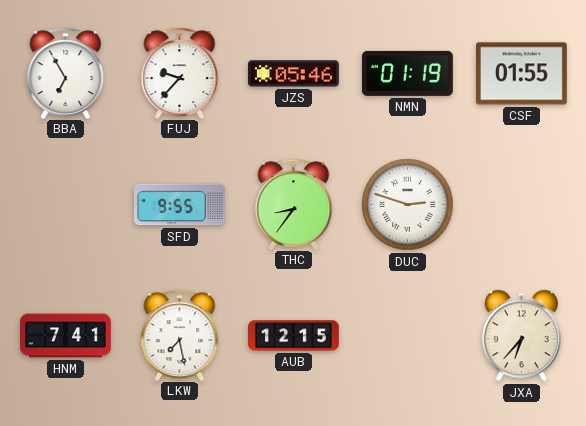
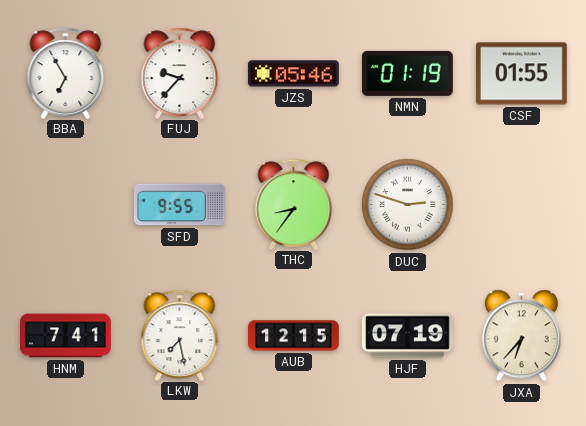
HJF: none -> 07:19 (407, 336)
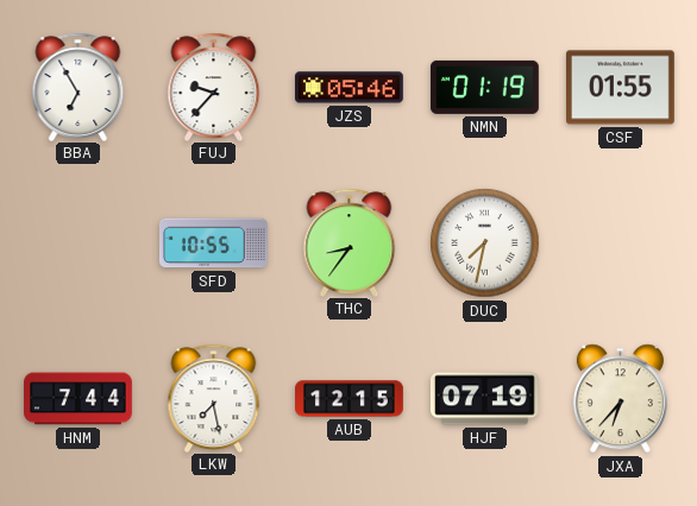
SFD: 9:55 -> 10:55 (213, 243)
DUC: 2:48 -> 7:32 (485, 243)
HNM: 7:41 -> 7:44 (79, 399)
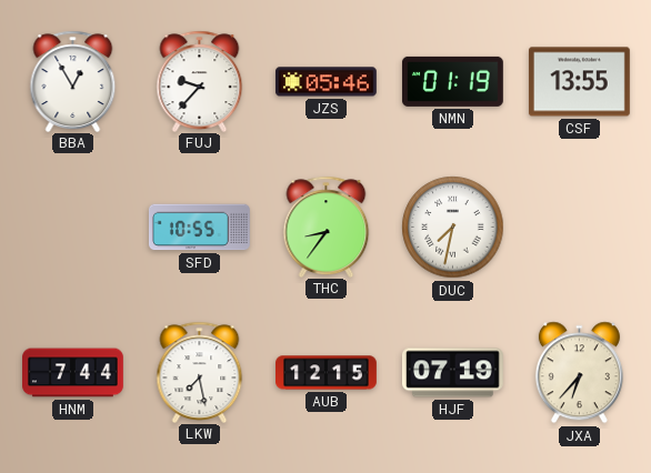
BBA: 6:55 -> 12:55 (73, 81)
CSF: 01:55 -> 13:55 (579, 82)
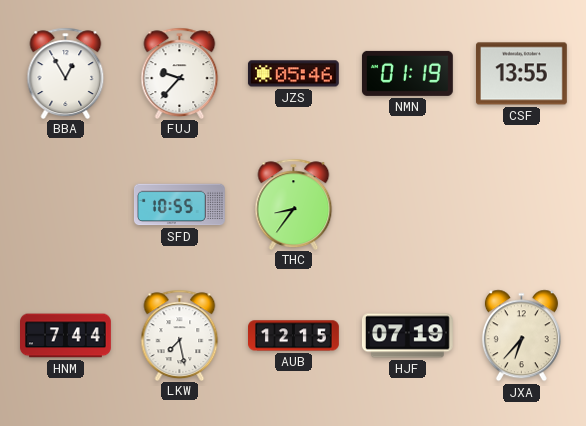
DUC: 7:32 -> none (453, 228)
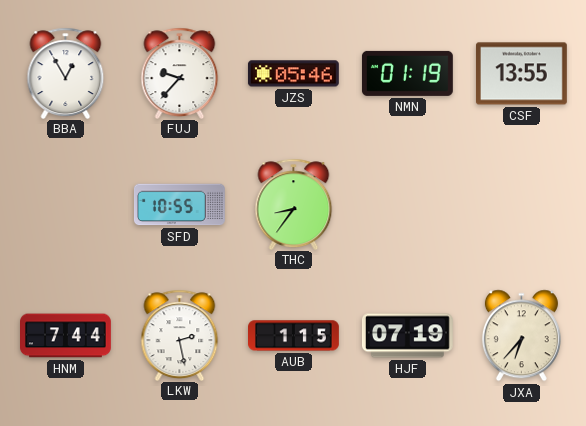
LKW: 7:28 -> 2:28 (180, 335)
AUB: 12:15 -> 1:15 (294, 336)
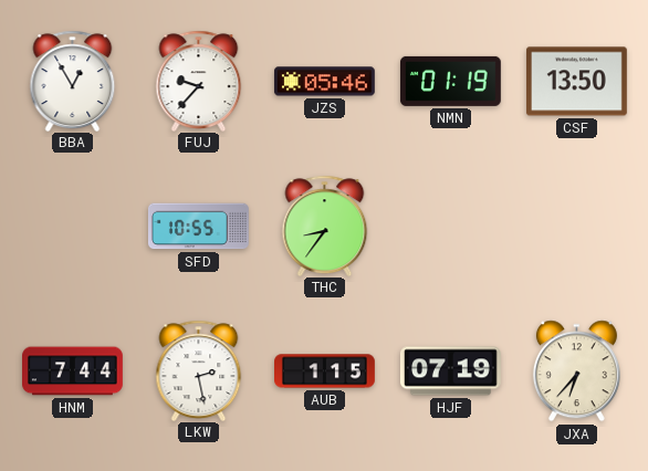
CSF: 13:55 -> 13:50 (576, 82)
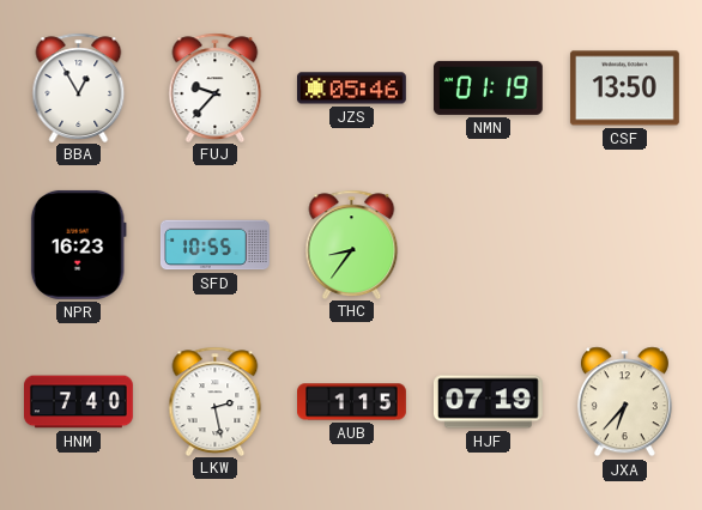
NPR: none -> 16:23 (78, 244)
HNM: 7:44 -> 7:40 (79, 402)
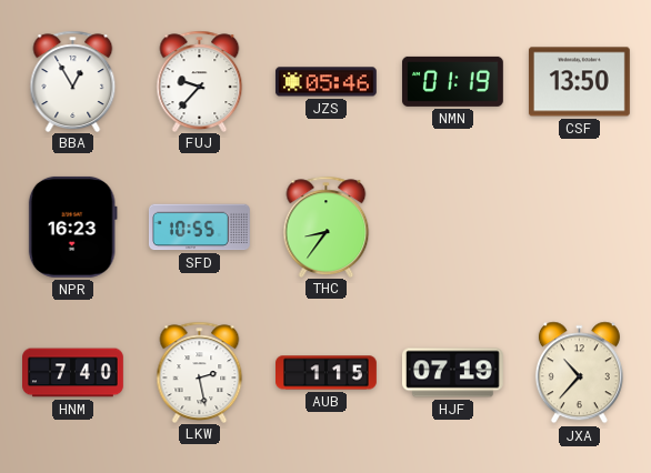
JXA: 6:37 -> 10:37 (579, 373)
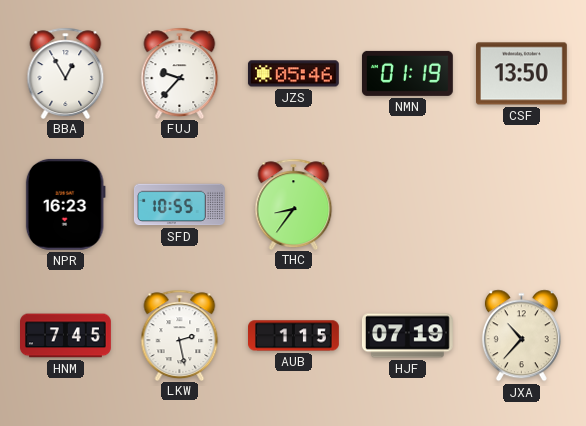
HNM: 7:40 -> 7:45 (66, 336)
